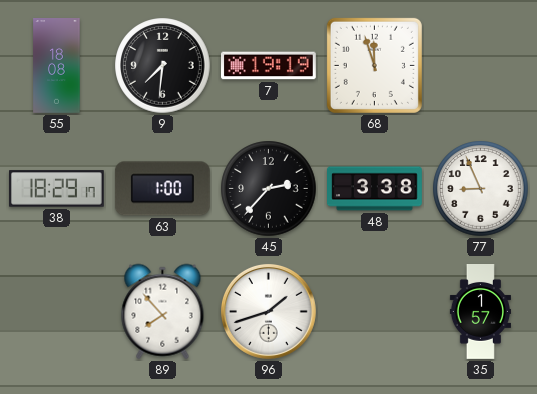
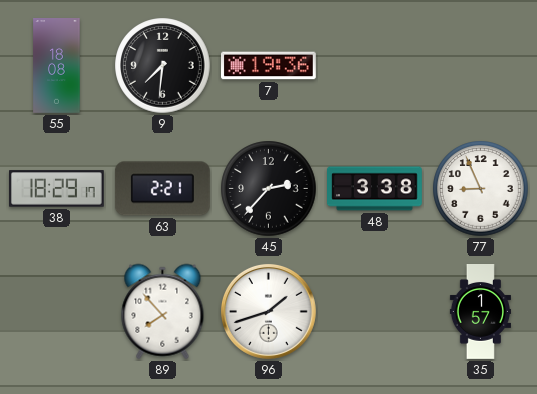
7: 19:19 -> 19:36 (269, 66)
68: 11:57 -> none (374, 65)
63: 1:00 -> 2:21 (162, 189)
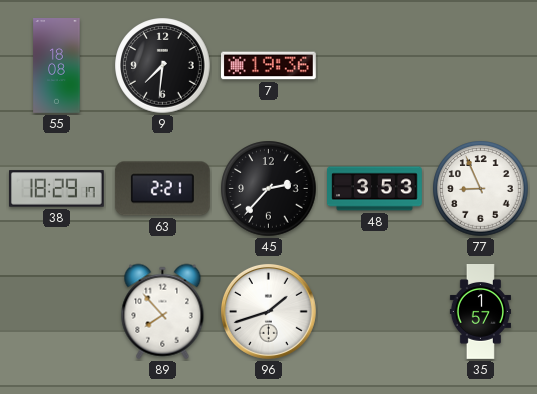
48: 3:38 -> 3:53 (375, 189)
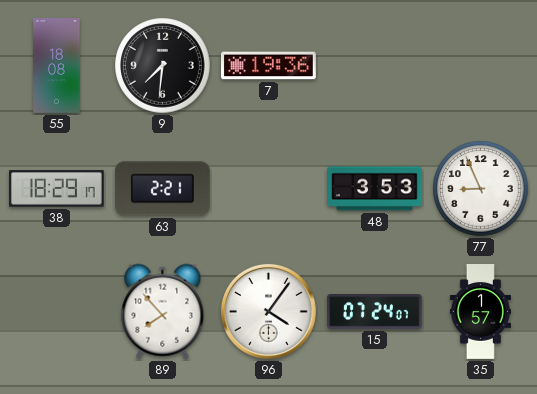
45: 2:37 -> none (269, 189)
96: 1:42 -> 4:06 (268, 311)
15: none -> 07:24 (375, 312)
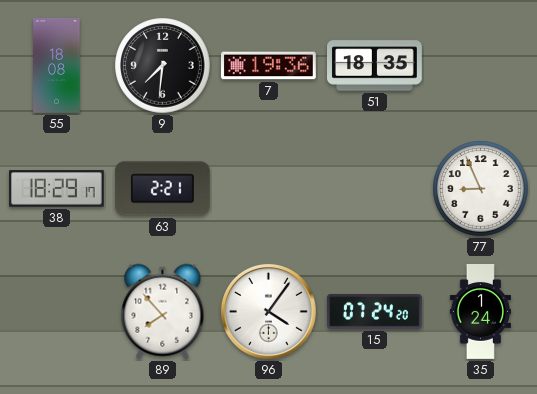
51: none -> 18:35 (375, 66)
48: 3:53 -> none (375, 189)
15: 07:24:07 -> 07:24:20 (375, 312)
35: 1:57 -> 1:24 (480, 312)
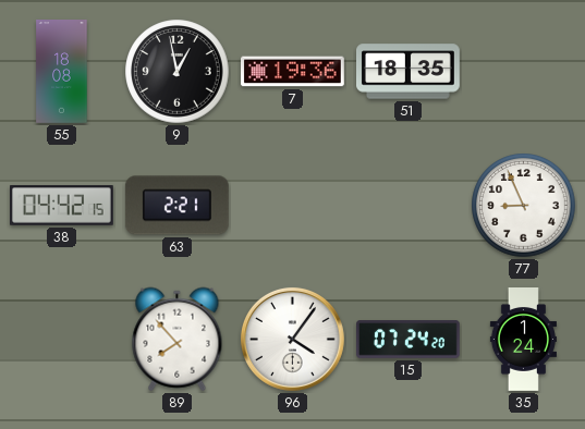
9: 7:31 -> 12:58 (178, 72)
38: 18:29 -> 04:42 (62, 206)
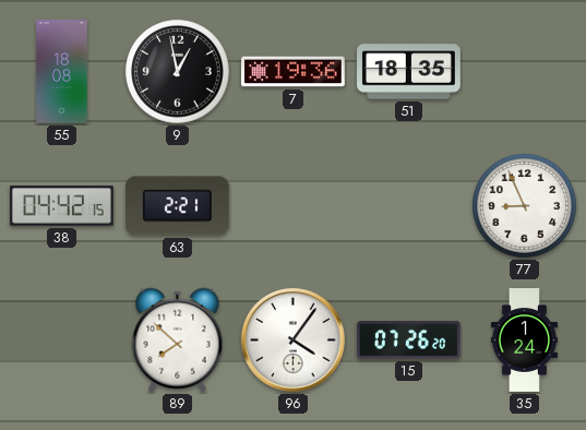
89: 7:53 -> 7:52 (178, 341)
15: 07:24 -> 07:26 (409, 341)
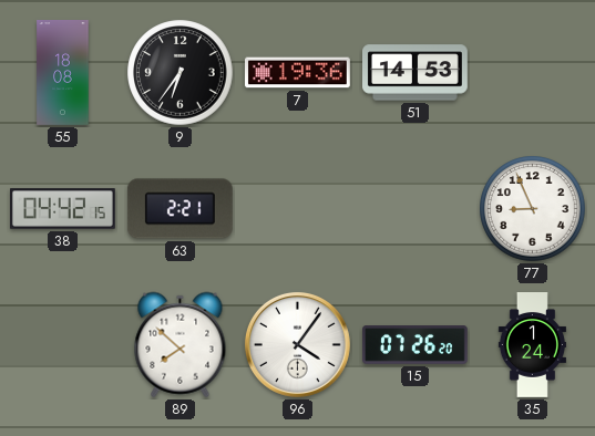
9: 12:58 -> 6:36 (181, 73)
51: 18:35 -> 14:53 (416, 73)
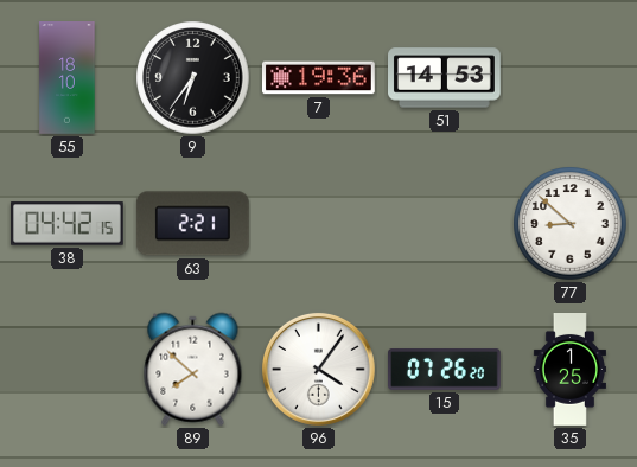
55: 18:08 -> 18:10 (68, 78)
77: 8:56 -> 8:52 (571, 224)
35: 1:24 -> 1:25 (569, 370)
